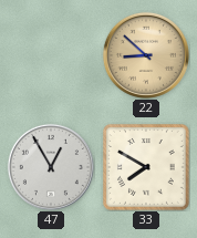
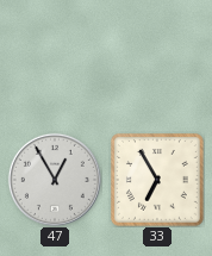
22: 8:52 -> none (146, 55)
33: 7:50 -> 6:55 (157, 180)
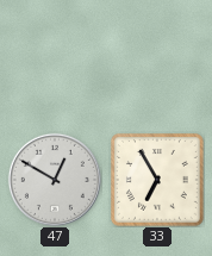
47: 12:55 -> 12:50 (55, 180)
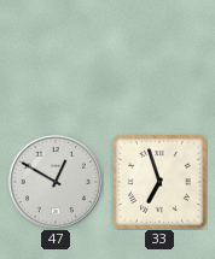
33: 6:55 -> 6:57 (159, 182)
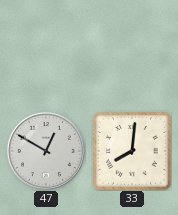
33: 6:57 -> 8:01 (132, 151)
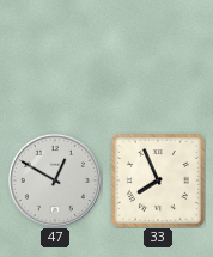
33: 8:01 -> 7:56 (158, 180)
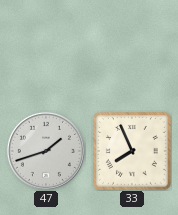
47: 12:50 -> 1:42 (46, 151)
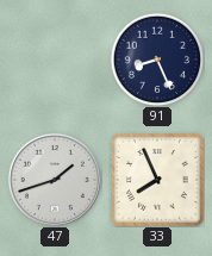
91: none -> 8:26 (157, 60)
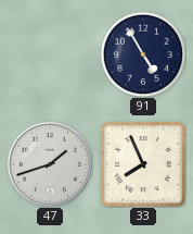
91: 8:26 -> 4:55 (143, 54)
